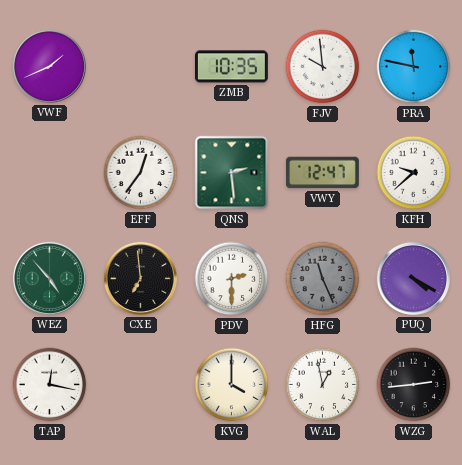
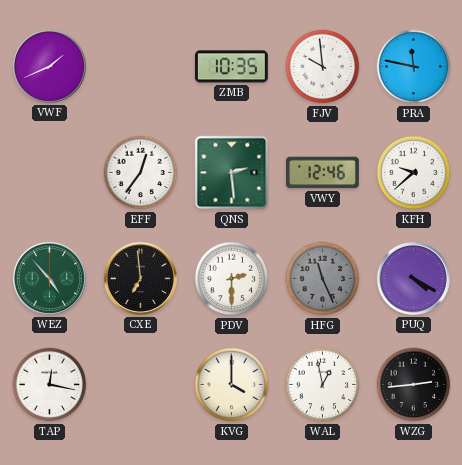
VWY: 12:47 -> 12:46 (322, 173)
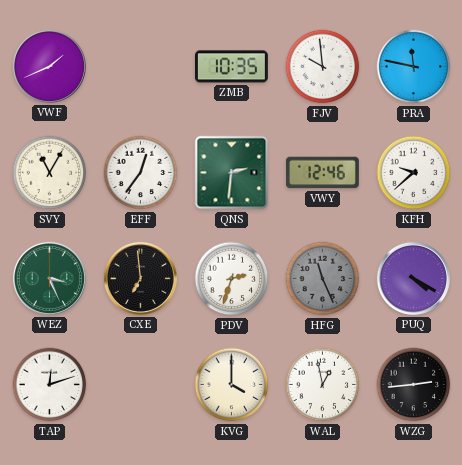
SVY: none -> 11:05 (50, 173)
QNS: 2:29 -> 2:31 (232, 173)
WEZ: 4:53 -> 3:26 (49, 278)
PDV: 2:30 -> 2:33 (232, 279)
TAP: 12:17 -> 12:12 (50, 385)
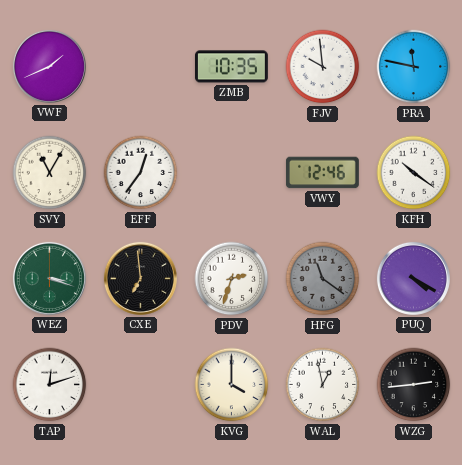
QNS: 2:31 -> none (232, 173)
KFH: 9:38 -> 10:21 (414, 173)
WEZ: 3:26 -> 3:18 (49, 278)
HFG: 11:26 -> 11:21 (323, 279)
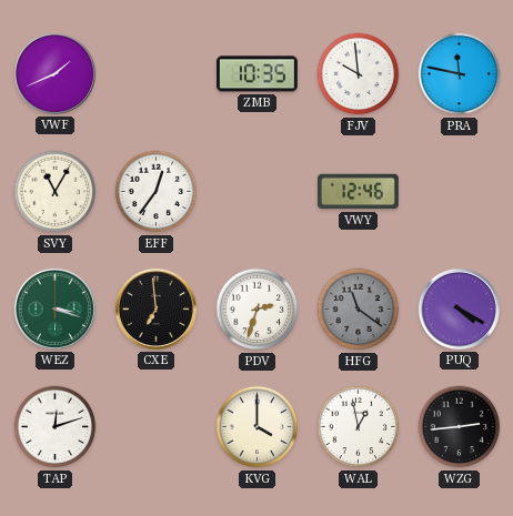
KFH: 10:21 -> none (414, 173)
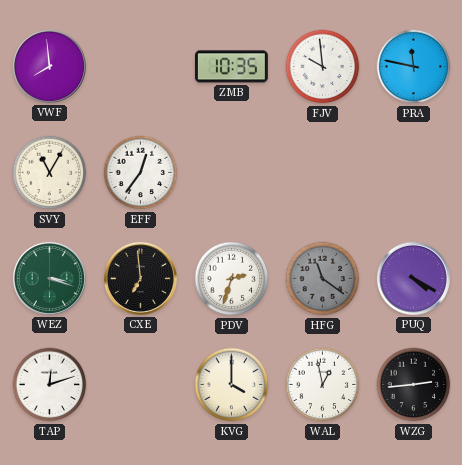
VWF: 1:41 -> 7:59 (49, 66)
VWY: 12:46 -> none (358, 192)
